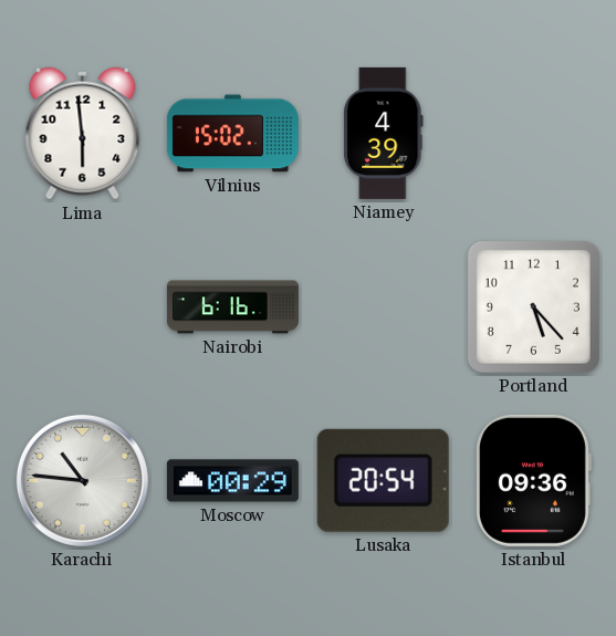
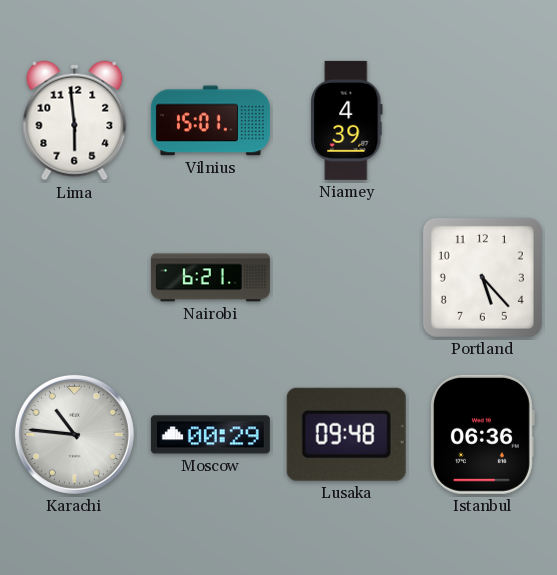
Vilnius: 15:02 -> 15:01 (210, 121)
Nairobi: 6:16 -> 6:21 (210, 278)
Lusaka: 20:54 -> 09:48 (346, 434)
Istanbul: 09:36 -> 06:36 (482, 434)
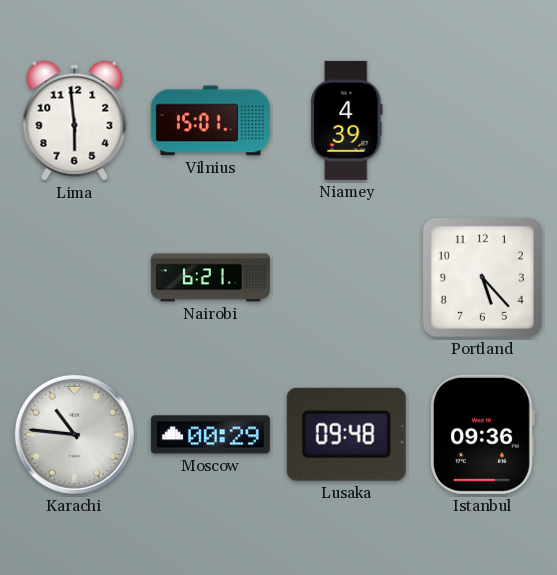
Istanbul: 06:36 -> 09:36 (482, 434)
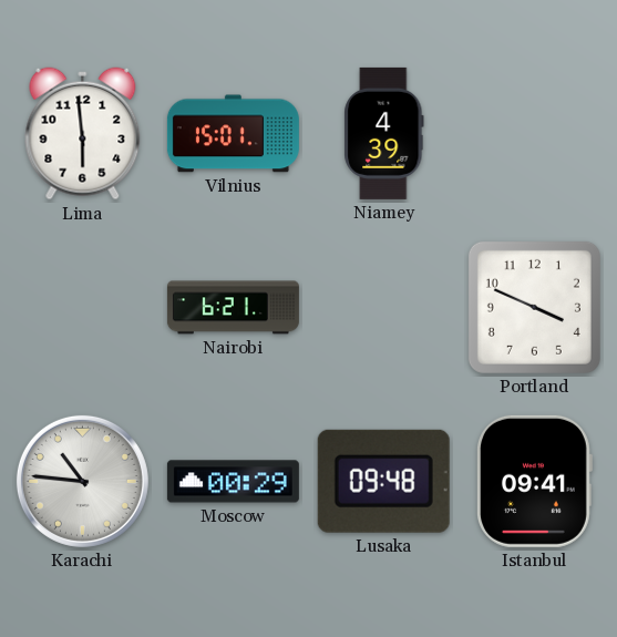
Portland: 5:23 -> 3:49 (534, 307)
Istanbul: 09:36 -> 09:41 (534, 481)
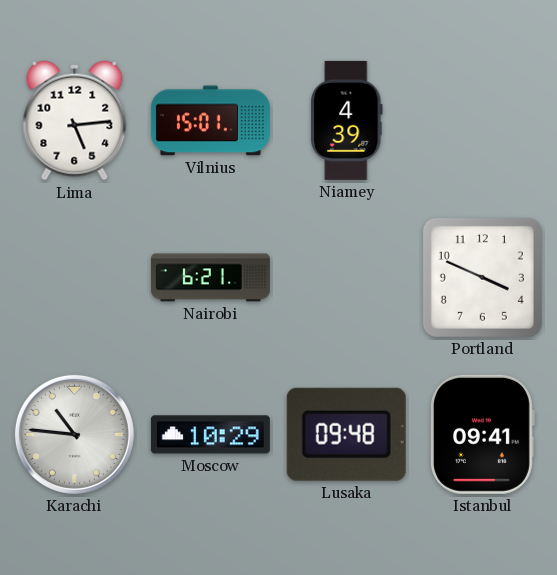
Lima: 5:59 -> 5:14 (75, 121)
Moscow: 00:29 -> 10:29 (210, 435)
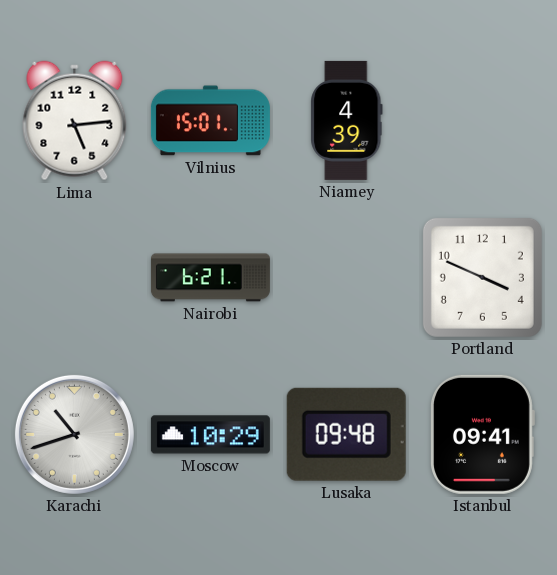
Karachi: 10:46 -> 10:42 (74, 434)
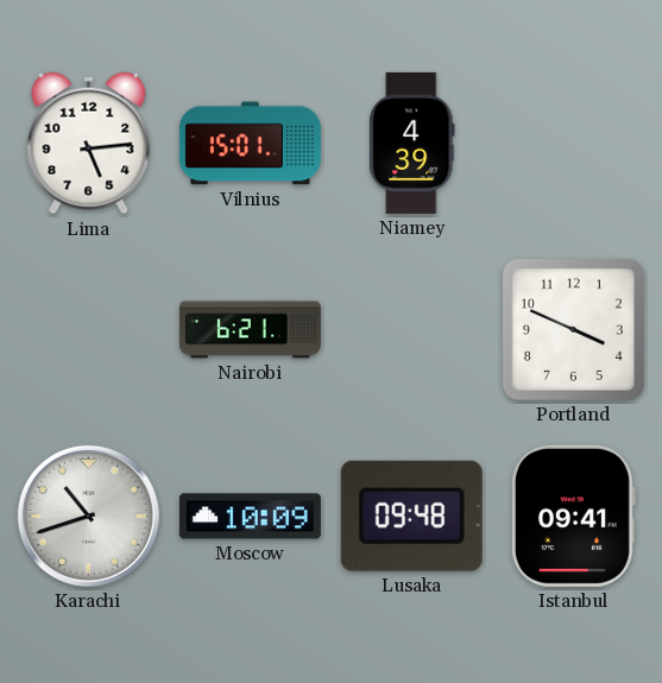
Moscow: 10:29 -> 10:09 (250, 517)
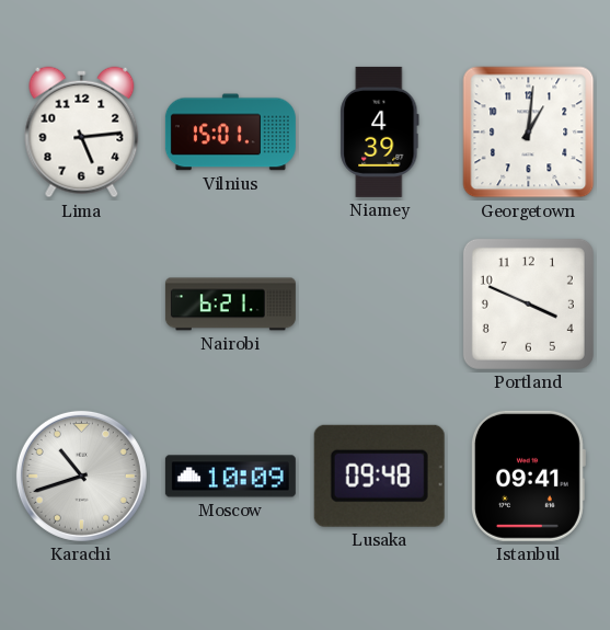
Georgetown: none -> 1:01 (529, 133)
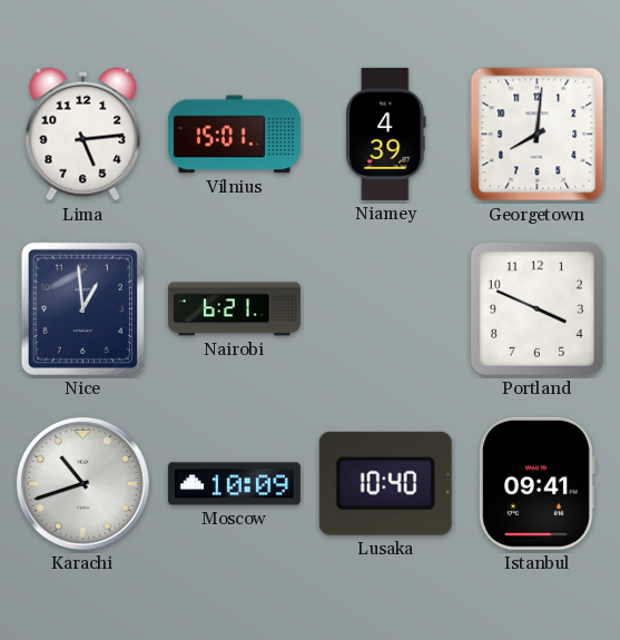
Georgetown: 1:01 -> 8:01 (538, 135)
Nice: none -> 12:59 (82, 308)
Lusaka: 09:48 -> 10:40 (385, 483)
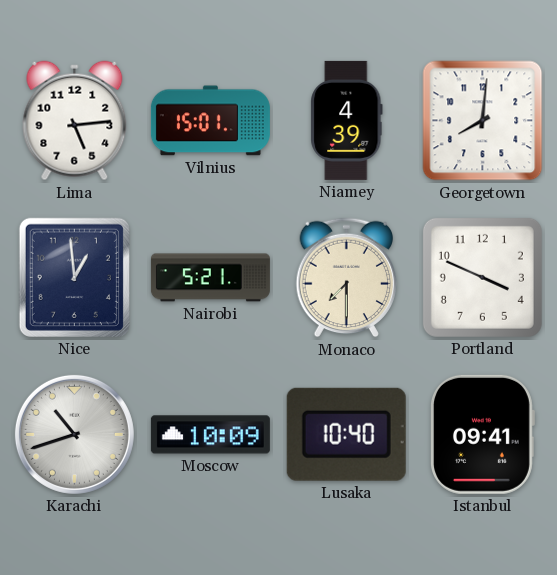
Nairobi: 6:21 -> 5:21 (210, 278)
Monaco: none -> 7:30 (347, 278)
